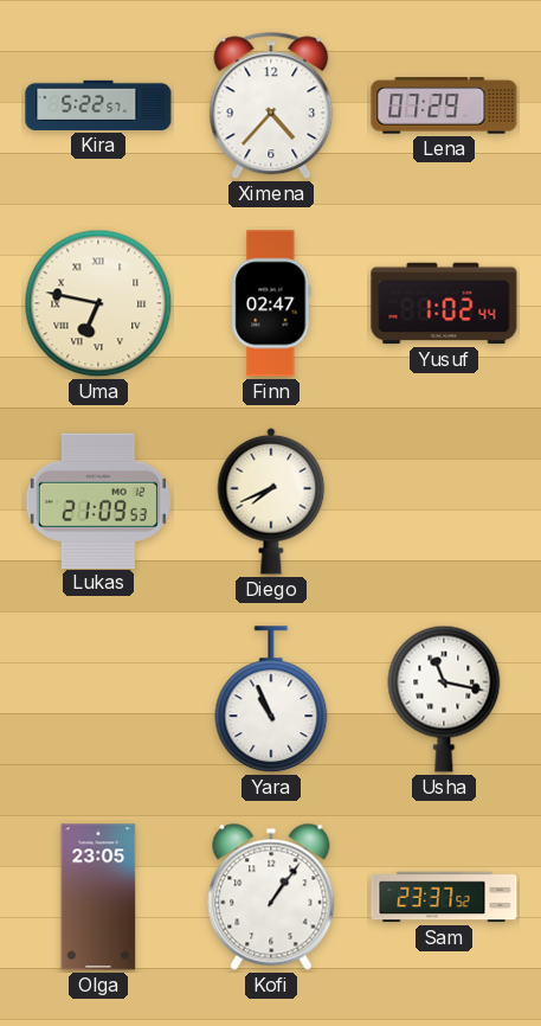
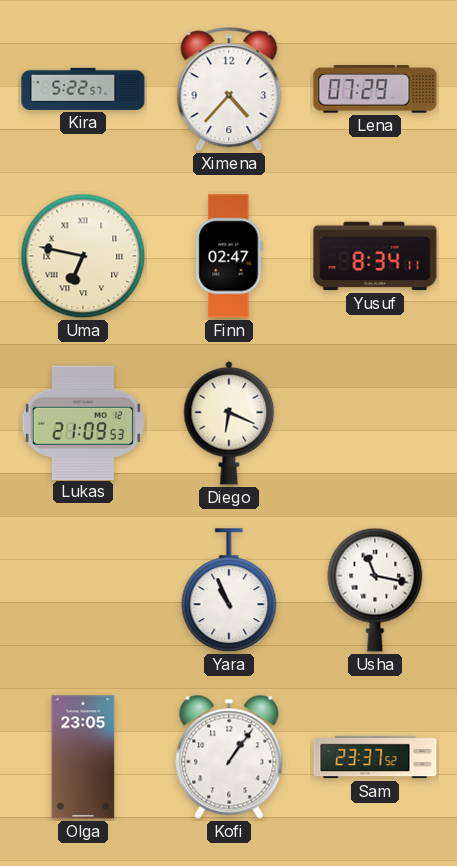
Yusuf: 1:02 -> 8:34 (375, 256)
Diego: 7:41 -> 6:19 (229, 423)
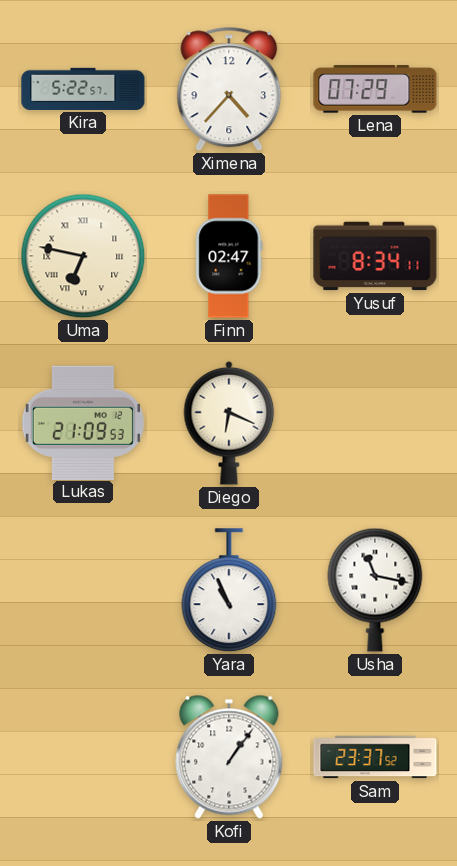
Olga: 23:05 -> none (83, 757)
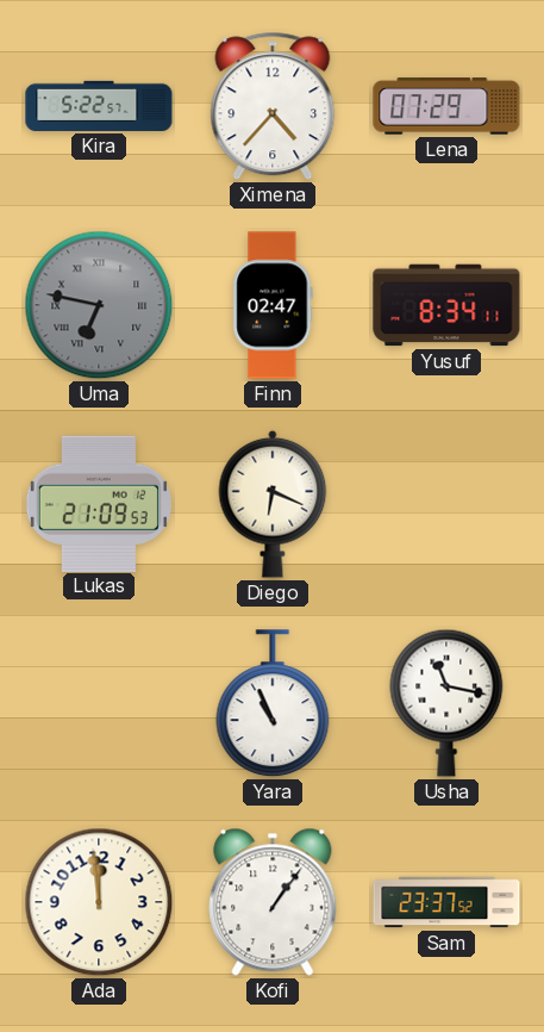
Uma dial: cream -> grey (99, 305)
Ada: none -> 11:59 (99, 902)
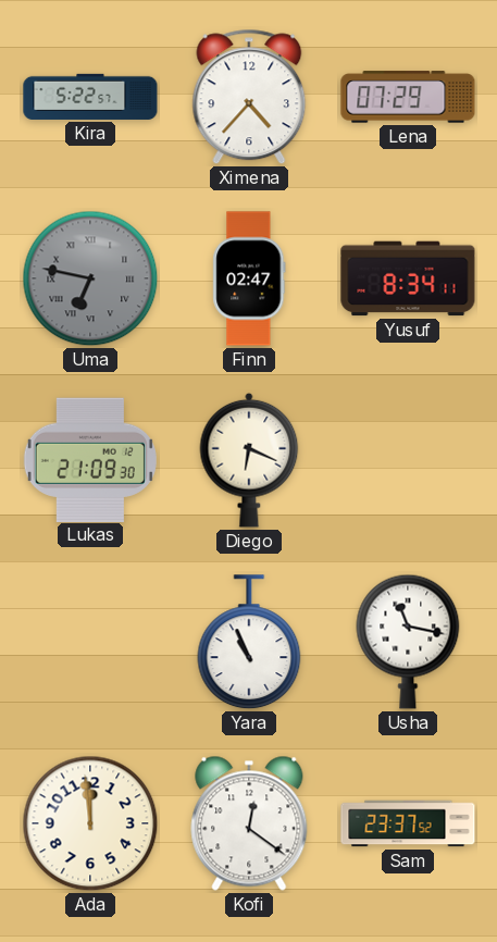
Lukas: 21:09:53 -> 21:09:30 (90, 459)
Kofi: 1:06 -> 12:21 (249, 823)
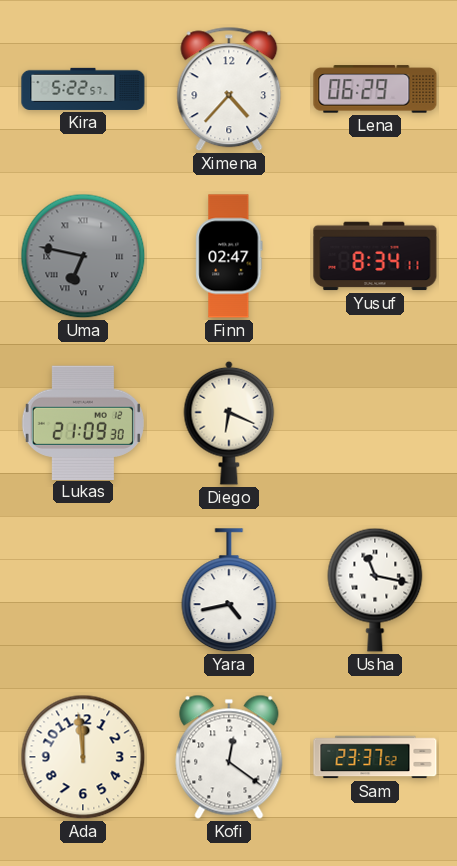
Lena: 07:29 -> 06:29 (375, 89)
Yara: 10:56 -> 4:43 (229, 591)
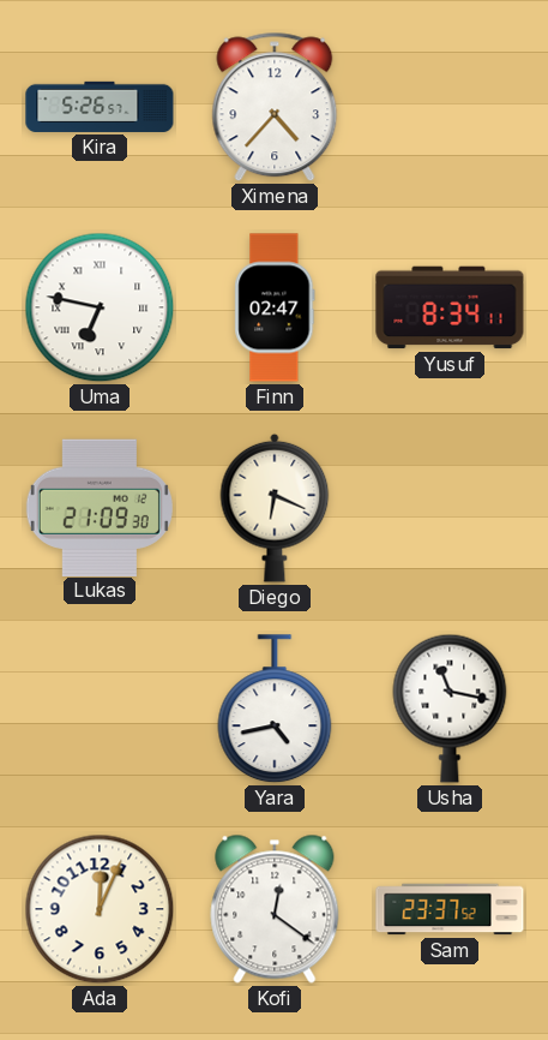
Kira: 5:22 -> 5:26 (100, 107)
Lena: 06:29 -> none (375, 89)
Uma dial: grey -> white (100, 307)
Ada: 11:59 -> 12:04 (100, 909)
